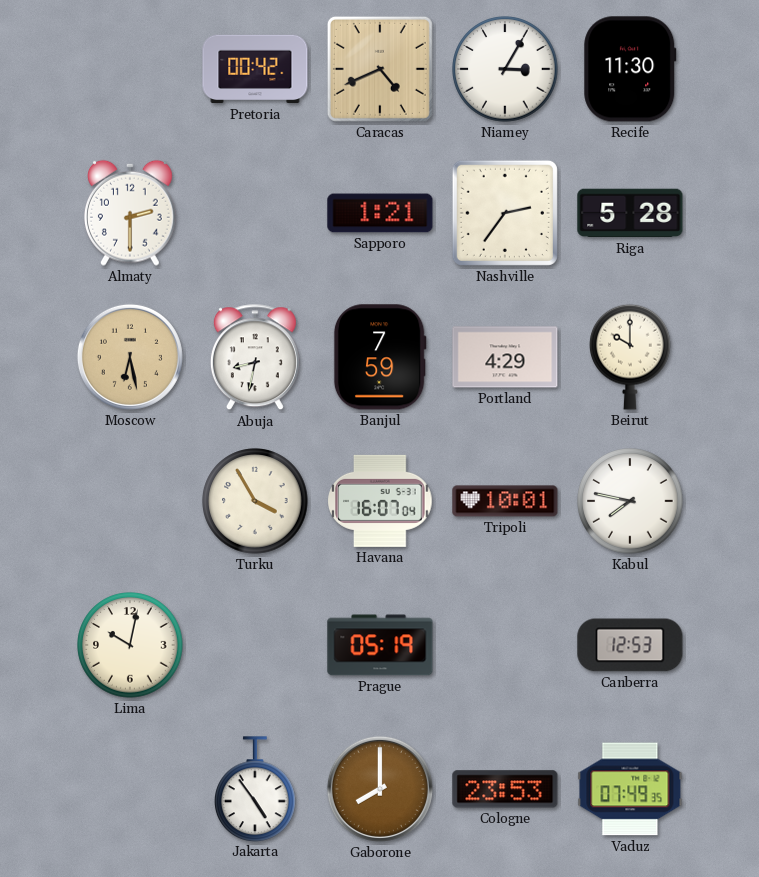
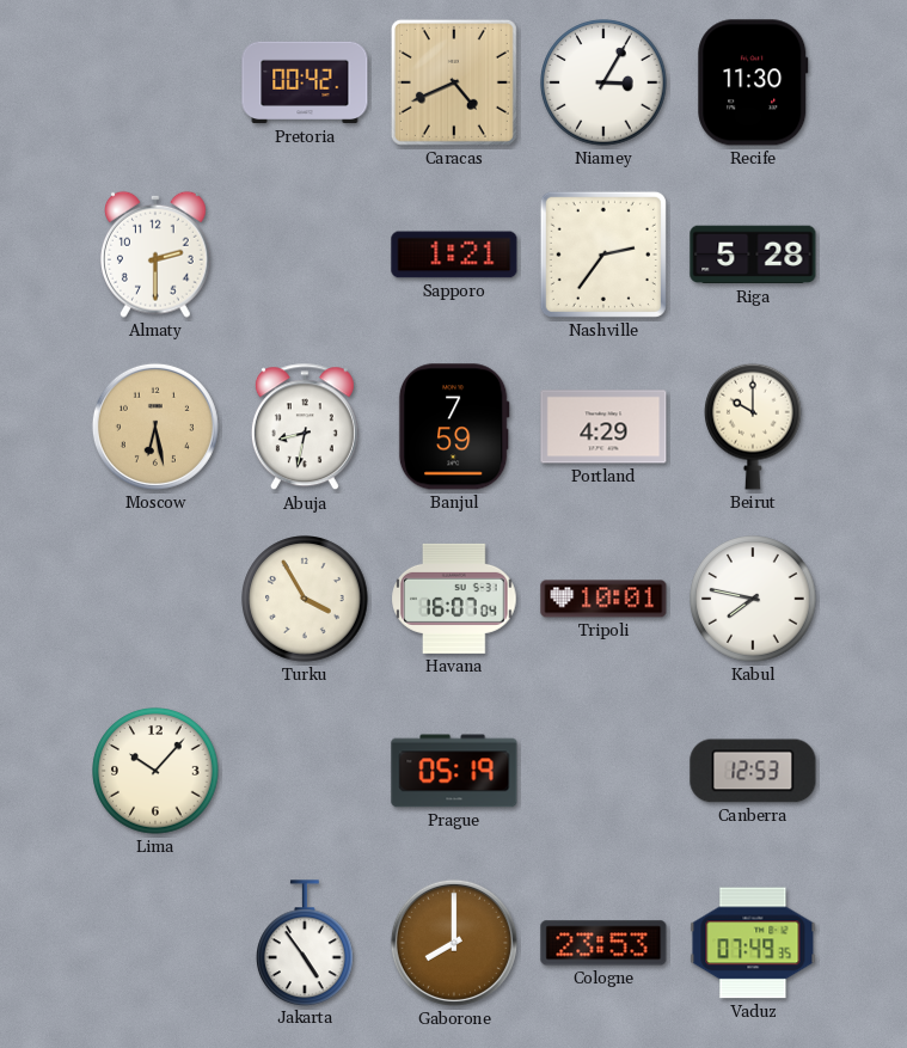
Lima: 10:02 -> 10:07 (155, 771)
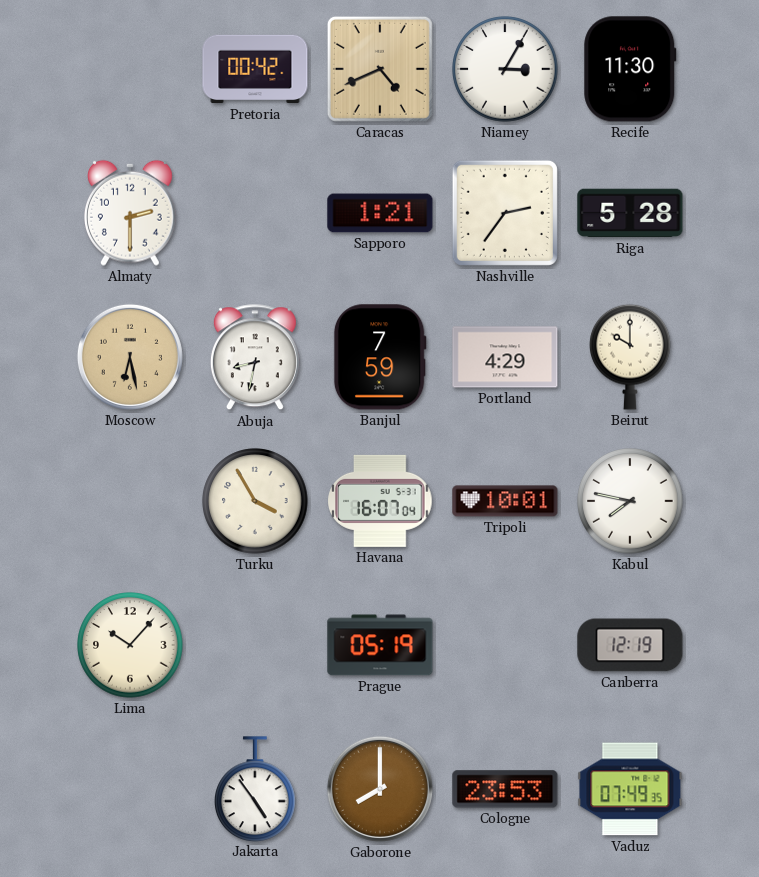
Canberra: 12:53 -> 12:19 (630, 645)
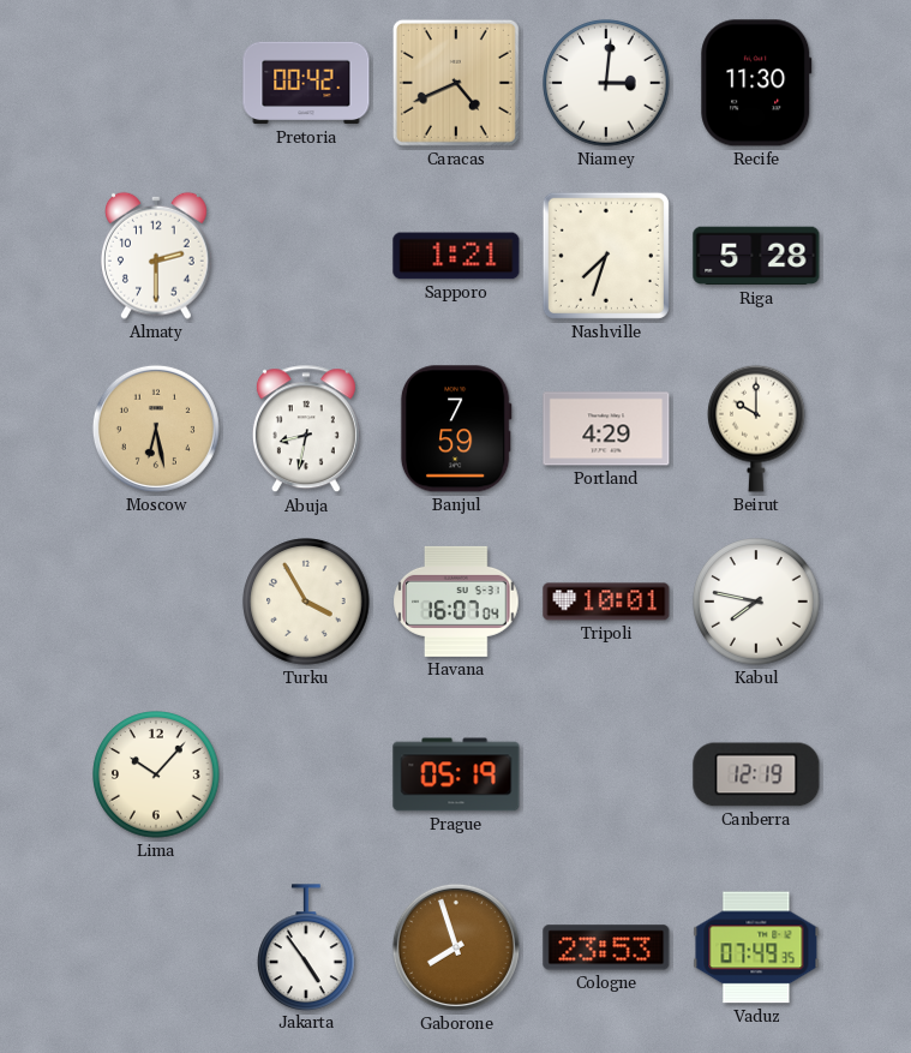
Niamey: 3:05 -> 3:01 (606, 83)
Nashville: 2:36 -> 7:33 (606, 256)
Gaborone: 8:00 -> 7:57 (456, 947)
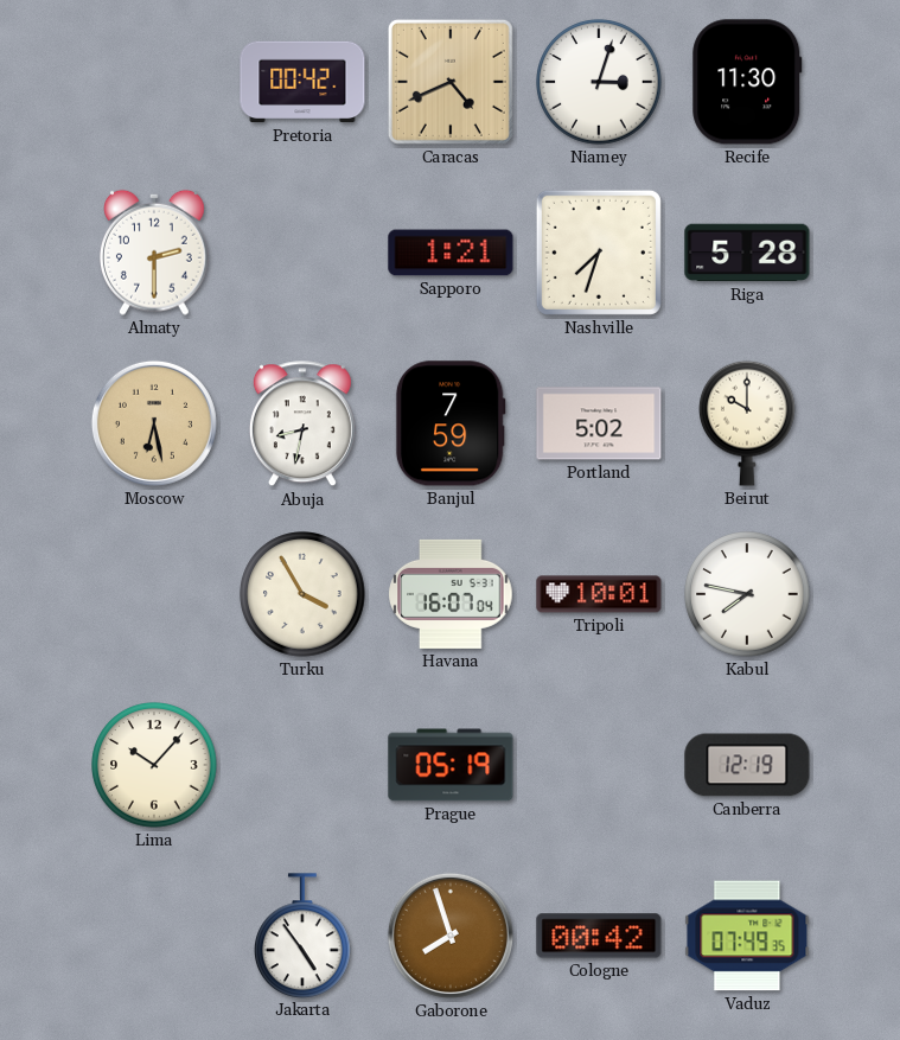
Niamey: 3:01 -> 3:03 (599, 82)
Portland: 4:29 -> 5:02 (599, 423)
Cologne: 23:53 -> 00:42 (599, 936)
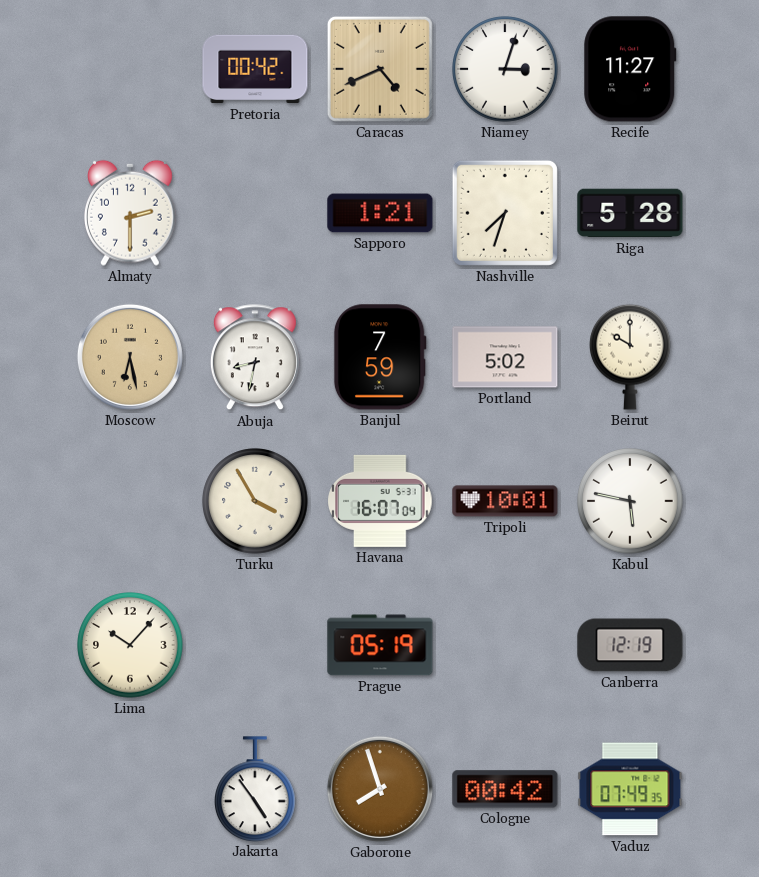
Recife: 11:30 -> 11:27 (630, 69)
Kabul: 7:47 -> 5:47 (630, 501)
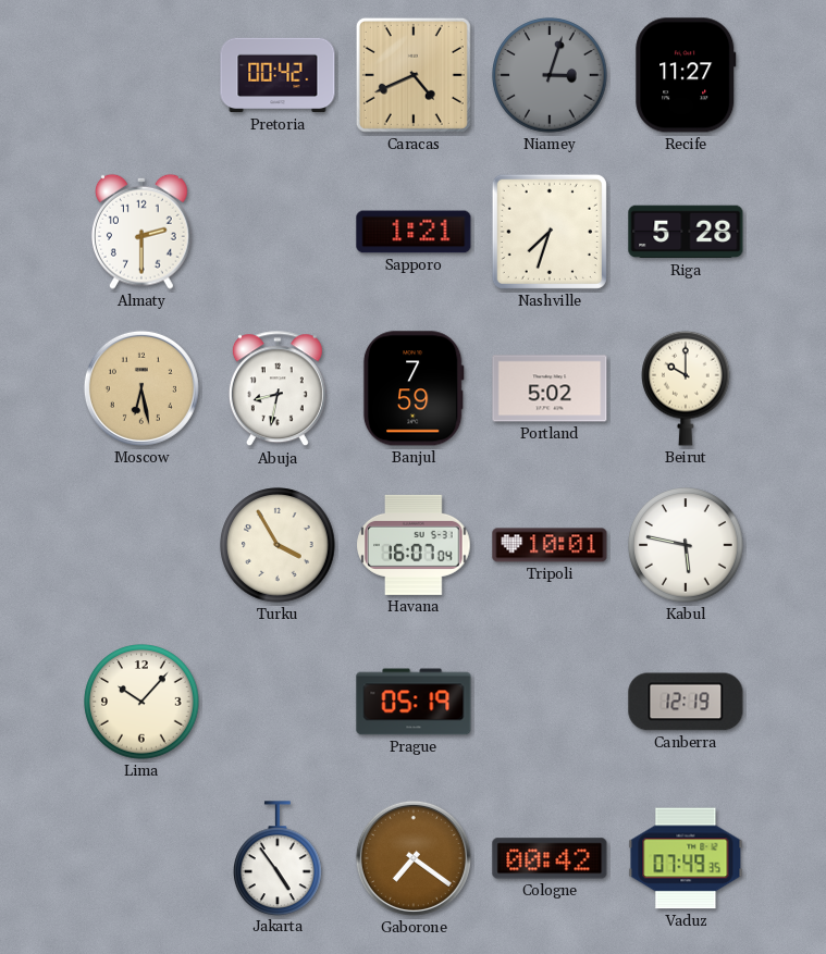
Niamey dial: white -> grey (550, 75)
Gaborone: 7:57 -> 7:21 (414, 858)
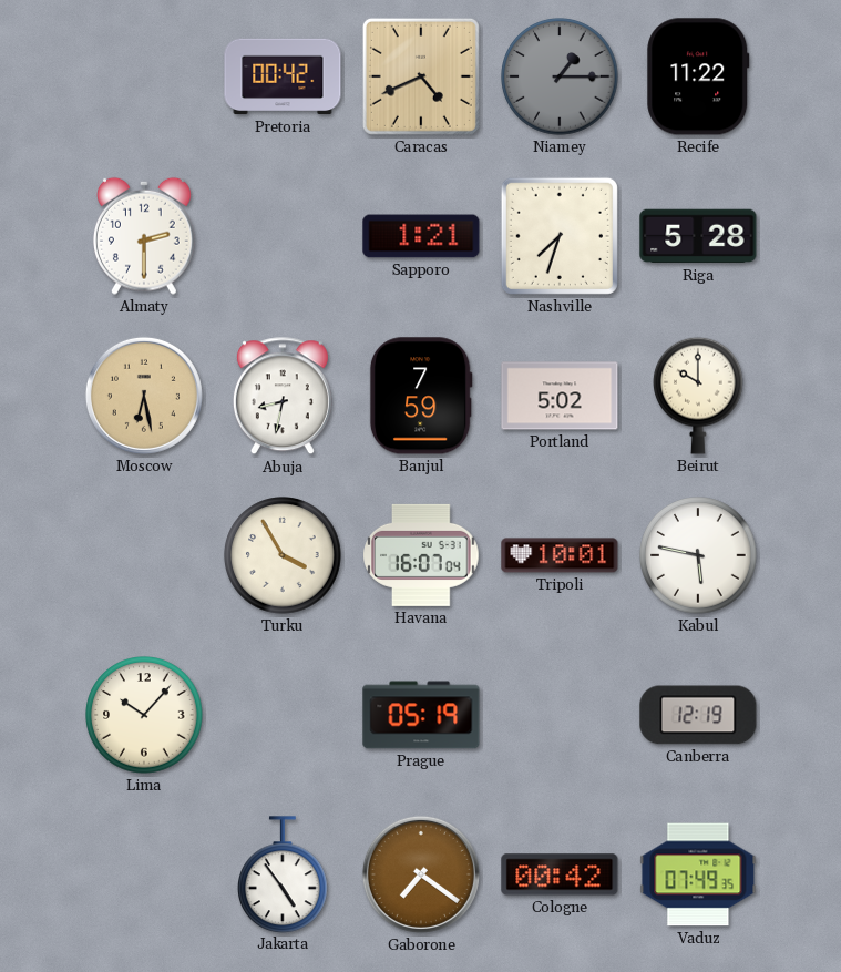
Niamey: 3:03 -> 1:15 (560, 76)
Recife: 11:27 -> 11:22 (698, 76)
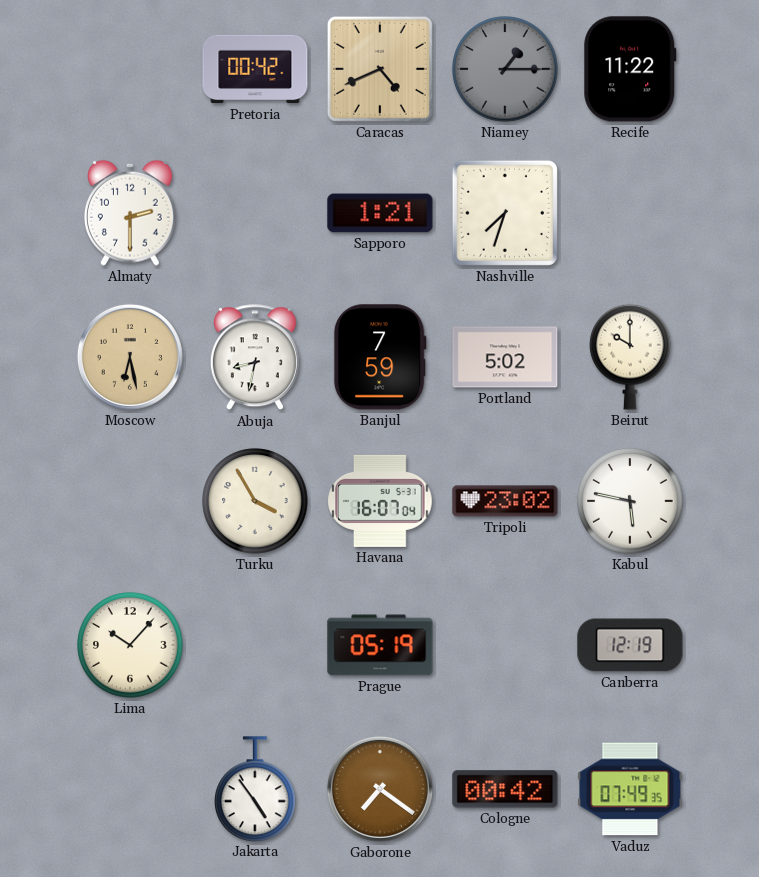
Riga: 5:28 -> none (698, 236)
Tripoli: 10:01 -> 23:02 (505, 501)
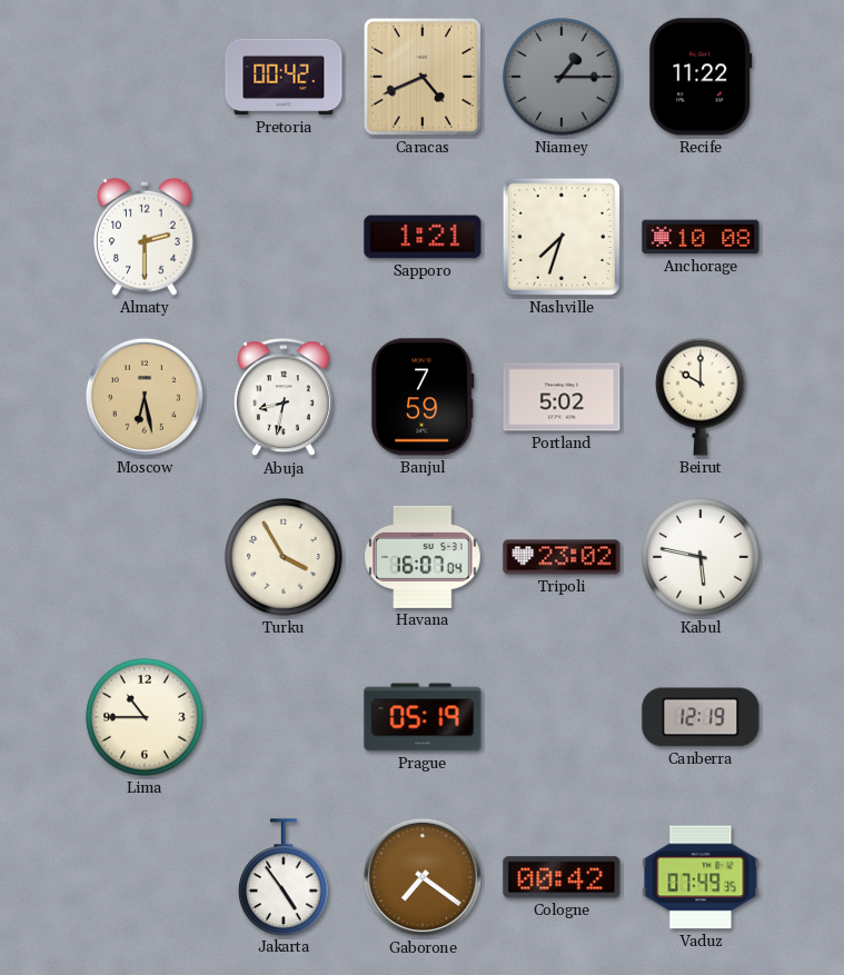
Anchorage: none -> 10:08 (701, 237)
Lima: 10:07 -> 10:45 (145, 717)
